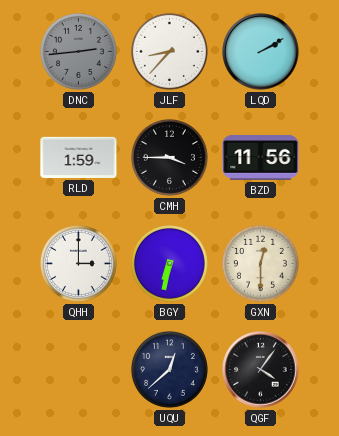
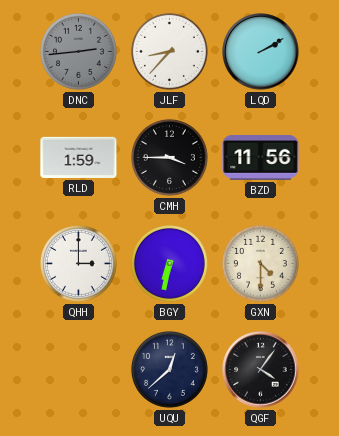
GXN: 12:30 -> 4:30 (260, 263)
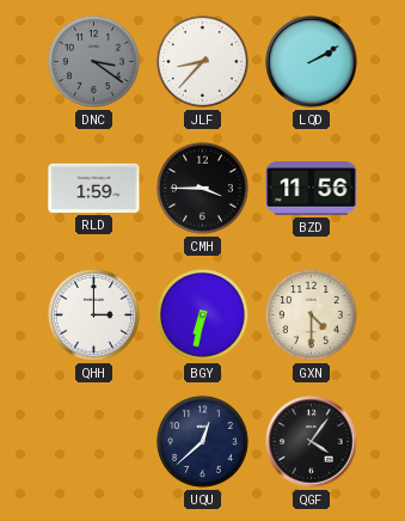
DNC: 2:44 -> 3:21 (93, 61)
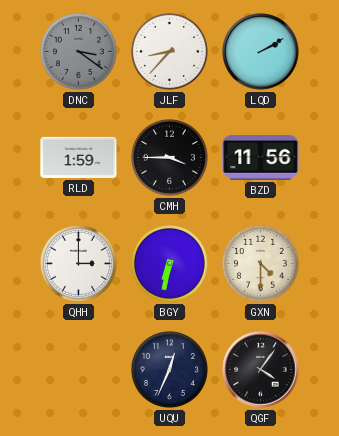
UQU: 12:38 -> 12:34 (169, 369)
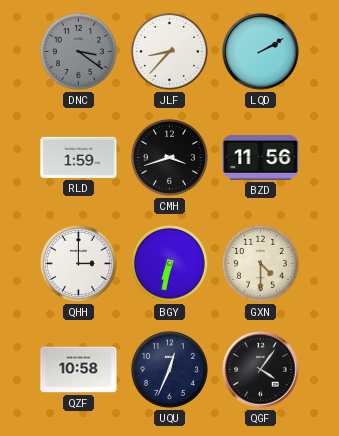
CMH: 3:45 -> 3:42 (169, 157)
QZF: none -> 10:58 (79, 370)
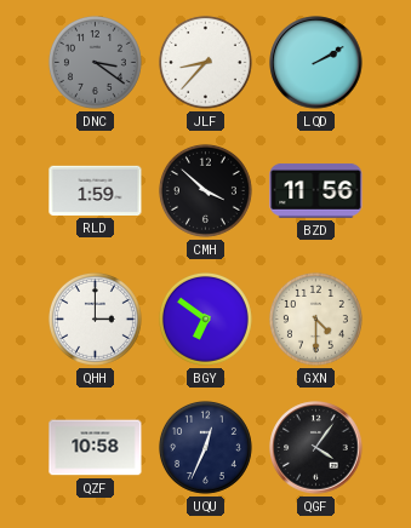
CMH: 3:42 -> 3:52 (205, 190)
BGY: 6:32 -> 6:51 (205, 318)
